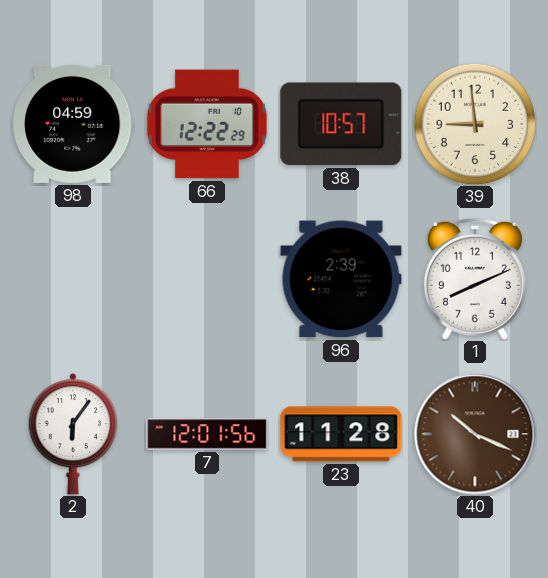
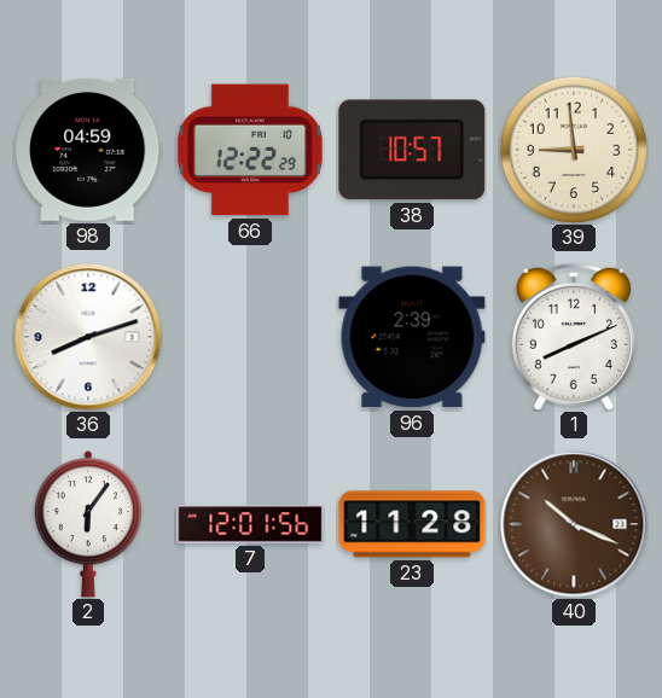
36: none -> 8:12 (88, 337)
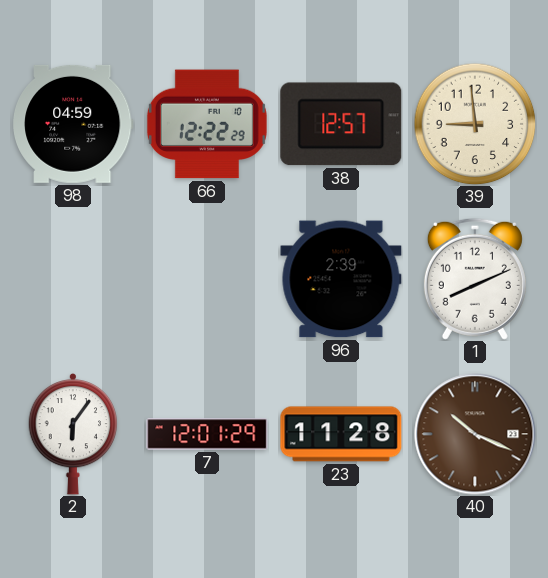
38: 10:57 -> 12:57 (341, 124)
36: 8:12 -> none (88, 337)
7: 12:01:56 -> 12:01:29 (207, 434)
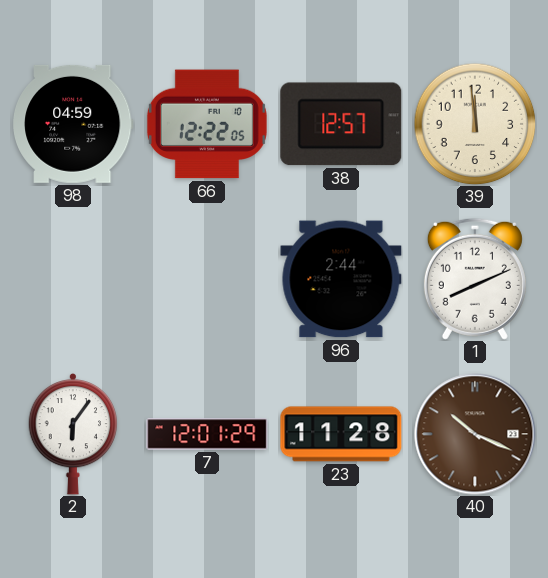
66: 12:22:29 -> 12:22:05 (207, 124)
39: 8:59 -> 11:59 (475, 124)
96: 2:39 -> 2:44 (341, 279)
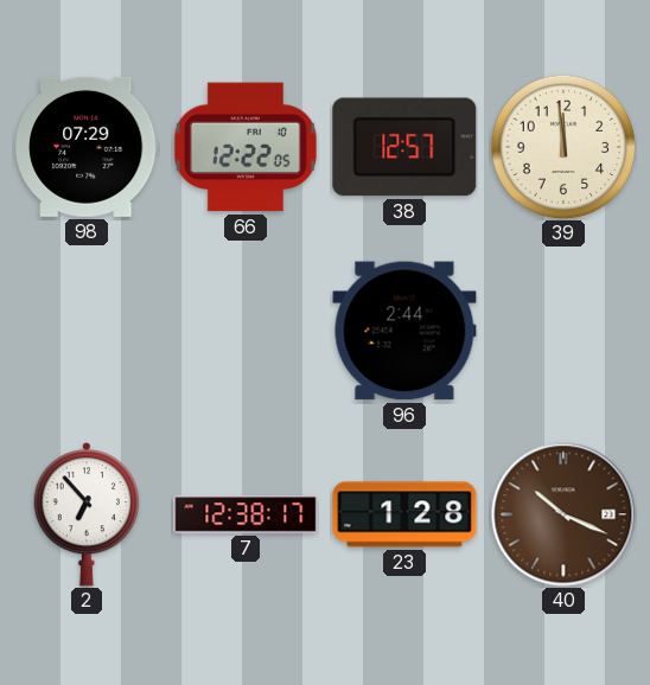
98: 04:59 -> 07:29 (88, 147)
1: 8:11 -> none (475, 279)
2: 6:06 -> 6:53 (87, 514)
7: 12:01 -> 12:38 (246, 514)
23: 11:28 -> 1:28 (404, 514)
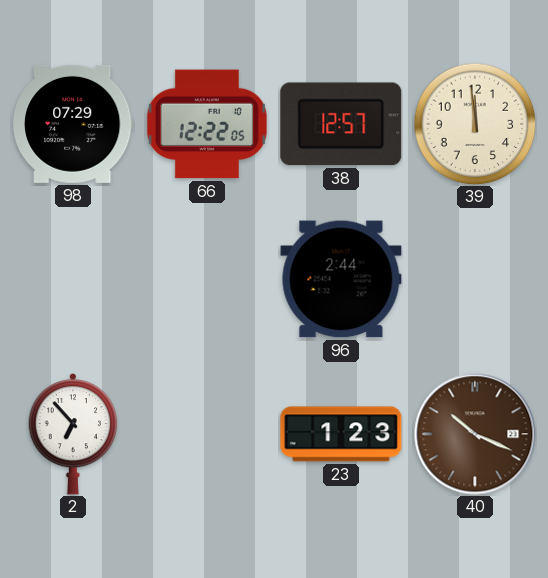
7: 12:38 -> none (246, 514)
23: 1:28 -> 1:23 (341, 434)
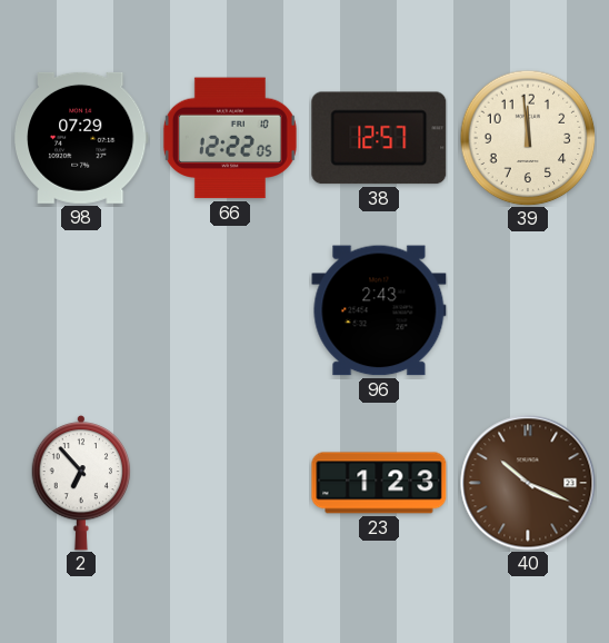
96: 2:44 -> 2:43 (379, 310)
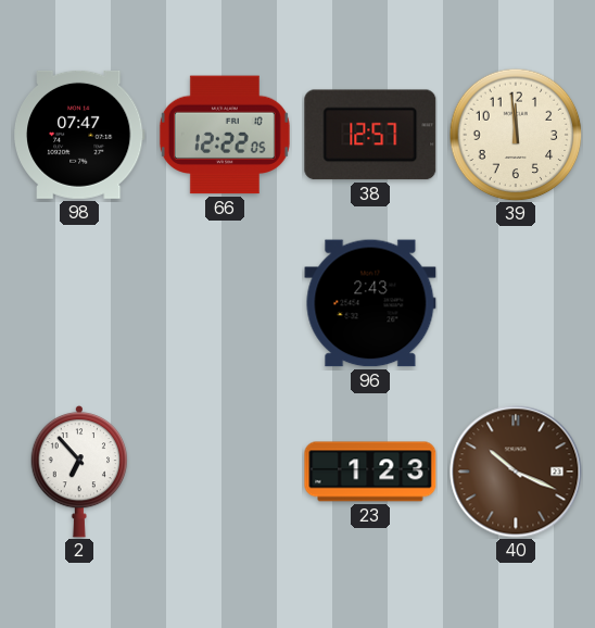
98: 07:29 -> 07:47 (80, 135)
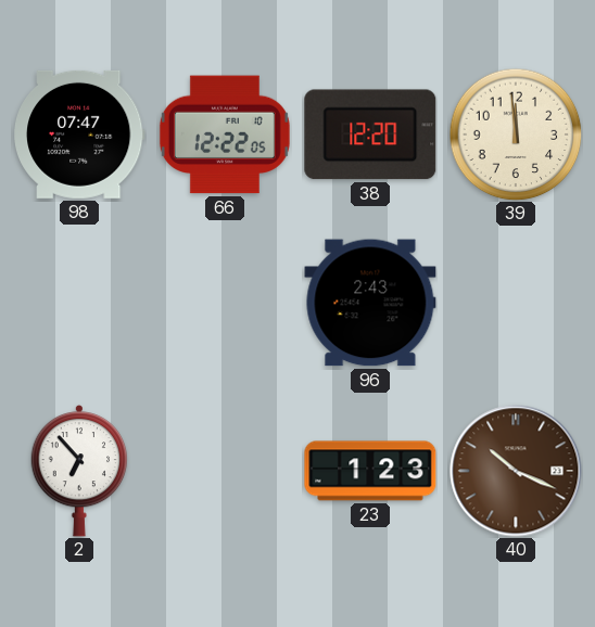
38: 12:57 -> 12:20 (370, 135)
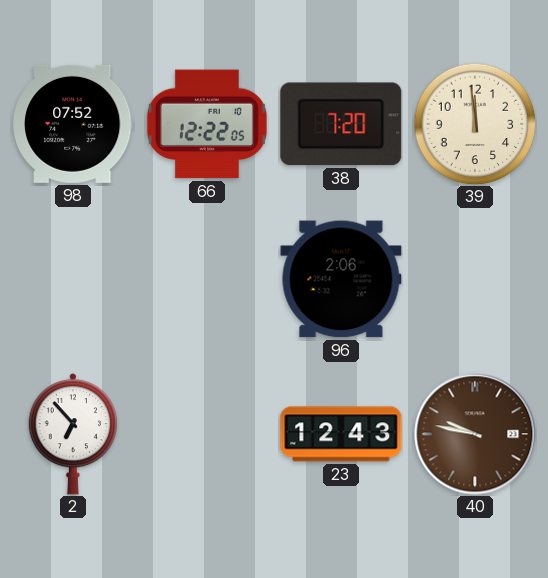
98: 07:47 -> 07:52 (74, 124)
38: 12:20 -> 7:20 (341, 124)
96: 2:43 -> 2:06 (341, 279)
23: 1:23 -> 12:43 (341, 434)
40: 10:19 -> 9:47 (475, 434)
